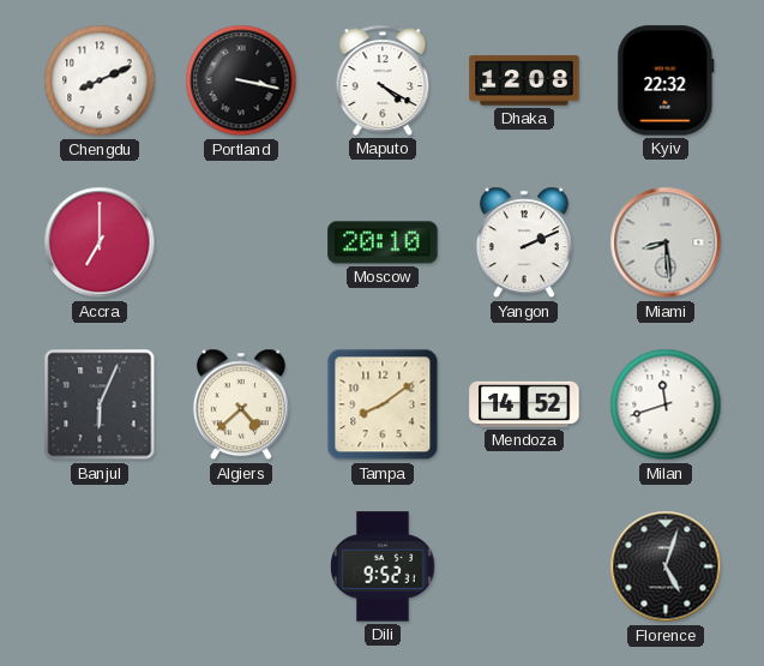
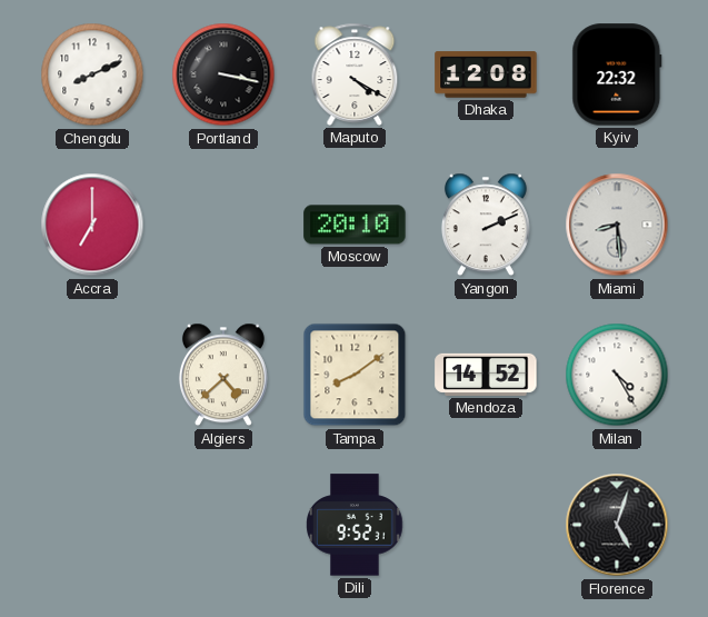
Banjul: 6:04 -> none (100, 404)
Milan: 11:42 -> 4:25 (617, 375)
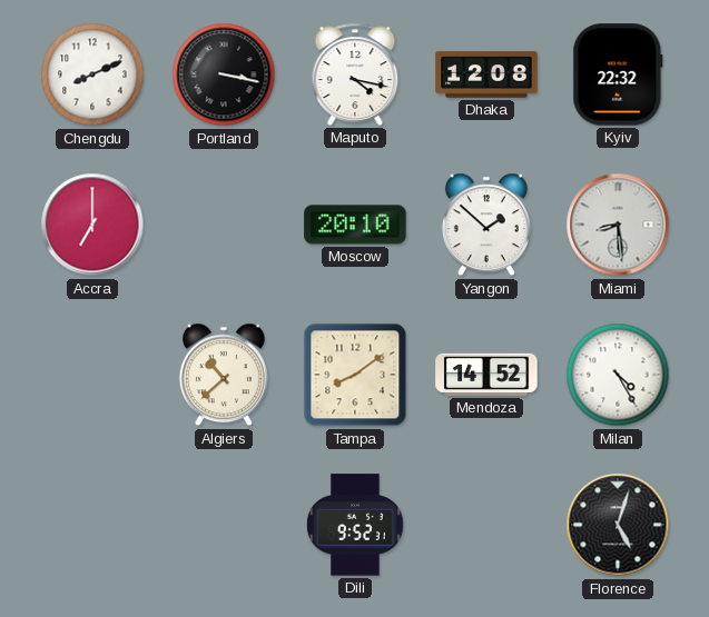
Maputo: 4:20 -> 4:17 (355, 74)
Yangon: 2:11 -> 1:52 (486, 225)
Algiers: 4:38 -> 10:38 (224, 375)
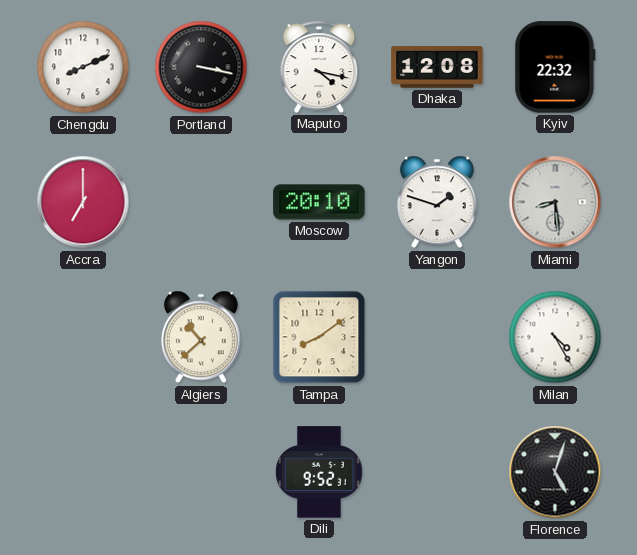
Yangon: 1:52 -> 1:48 (437, 202)
Mendoza: 14:52 -> none (486, 375)
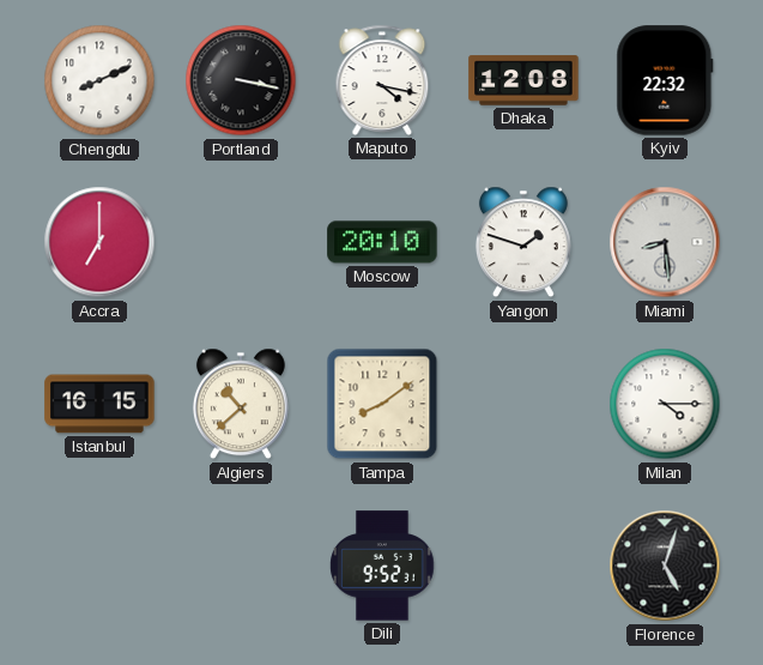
Istanbul: none -> 16:15 (99, 404)
Milan: 4:25 -> 4:15 (665, 404)
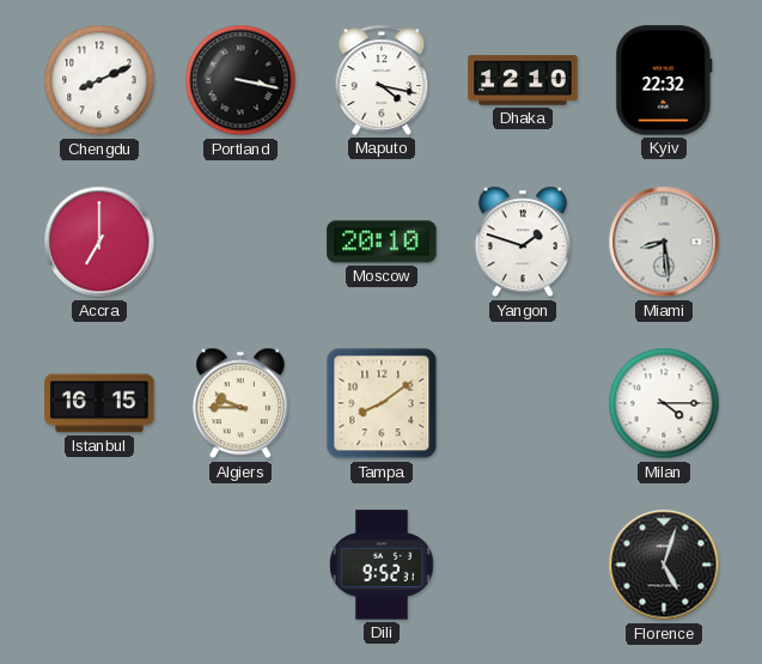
Dhaka: 12:08 -> 12:10 (523, 80)
Algiers: 10:38 -> 9:45 (240, 403)
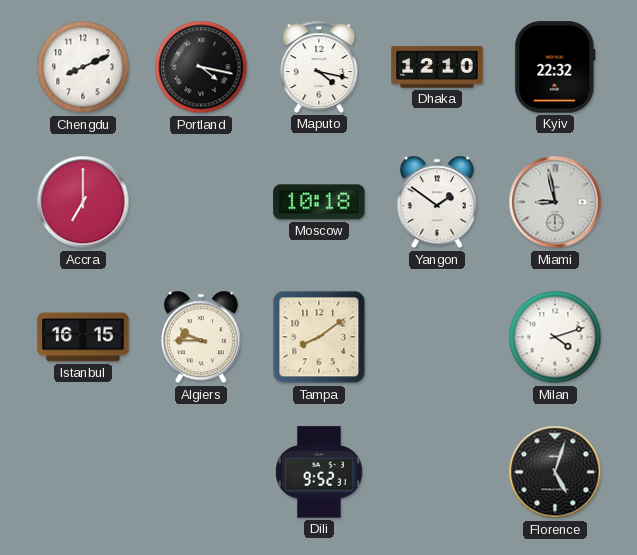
Portland: 3:17 -> 4:17 (201, 67)
Moscow: 20:10 -> 10:18 (319, 202)
Yangon: 1:48 -> 1:51 (437, 202)
Miami: 8:29 -> 8:58 (555, 202)
Milan: 4:15 -> 4:12 (555, 337)
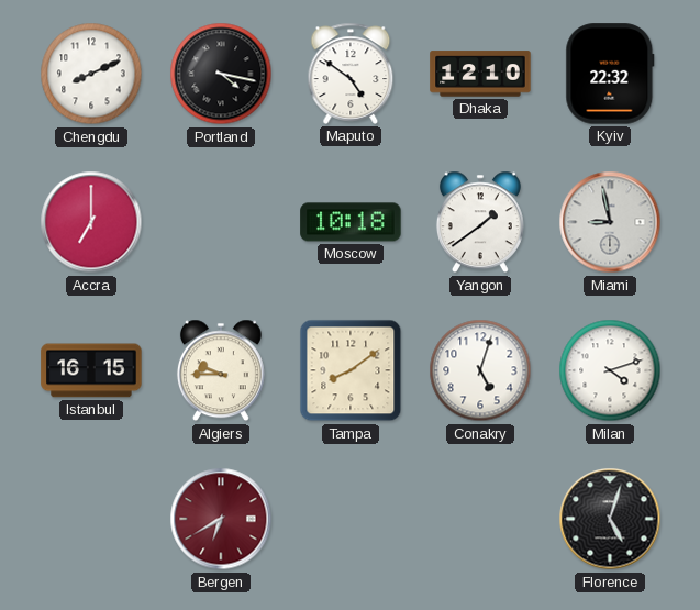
Maputo: 4:17 -> 4:51 (351, 74)
Yangon: 1:51 -> 1:39 (480, 222)
Conakry: none -> 5:03 (480, 370)
Bergen: none -> 6:40 (221, 519)
Dili: 9:52 -> none (319, 472)
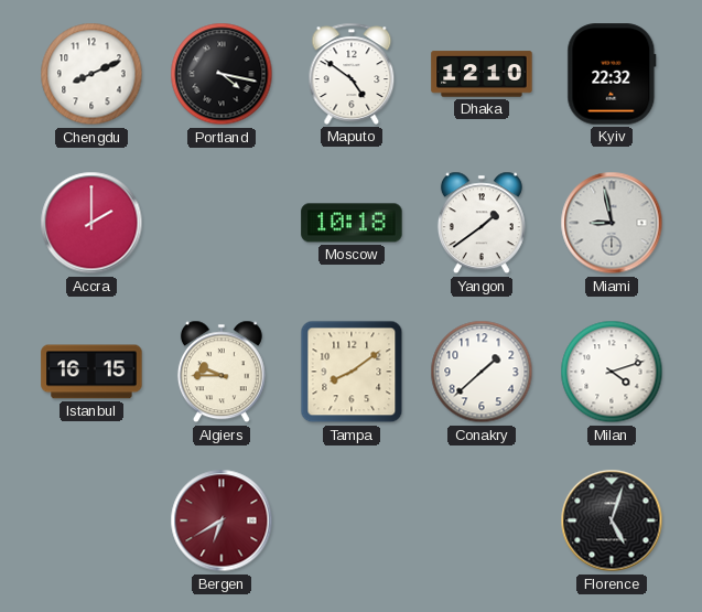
Accra: 7:00 -> 2:00 (91, 223)
Conakry: 5:03 -> 1:38 (482, 372)
